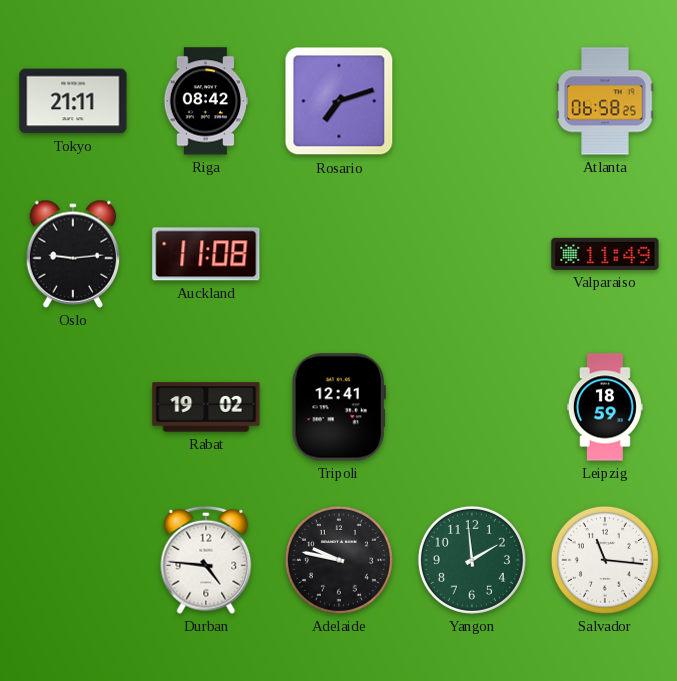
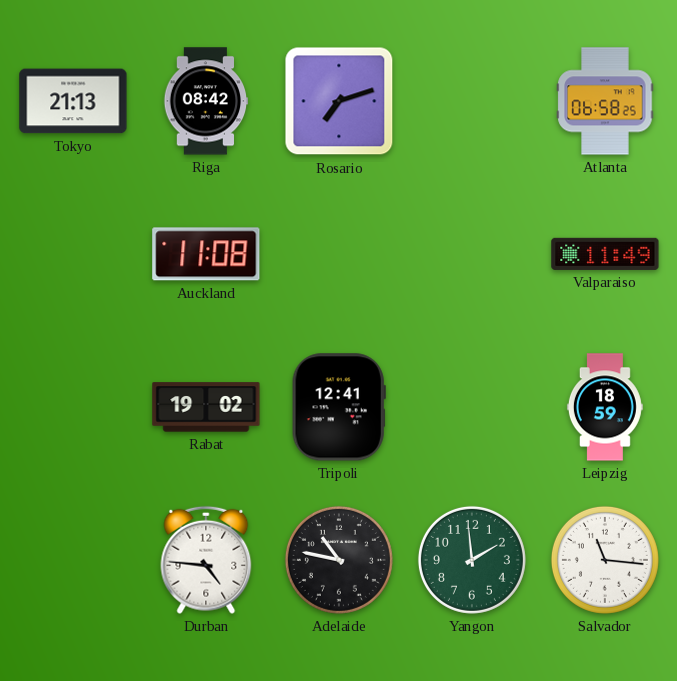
Tokyo: 21:11 -> 21:13 (73, 101)
Oslo: 9:14 -> none (73, 254)
Adelaide: 9:47 -> 10:47 (339, 560)
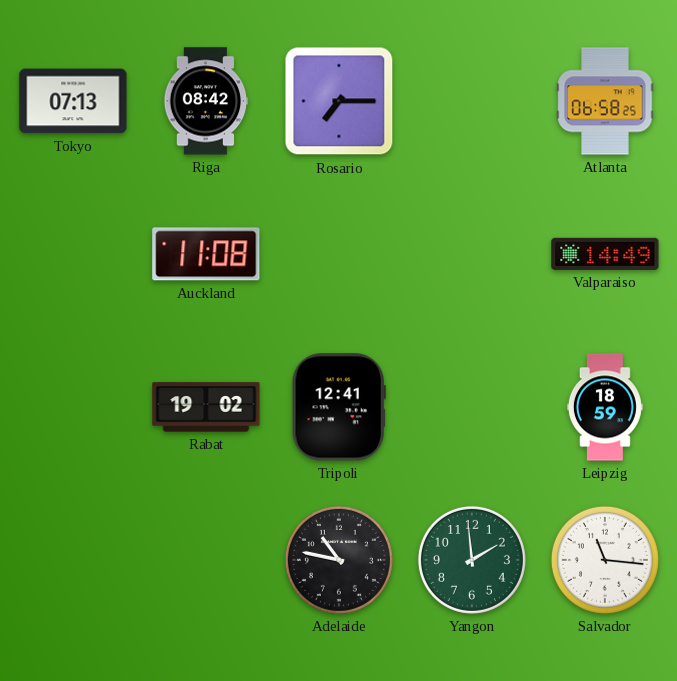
Tokyo: 21:13 -> 07:13 (73, 101)
Rosario: 7:12 -> 7:15 (339, 101)
Valparaiso: 11:49 -> 14:49 (605, 254)
Durban: 4:46 -> none (206, 560)
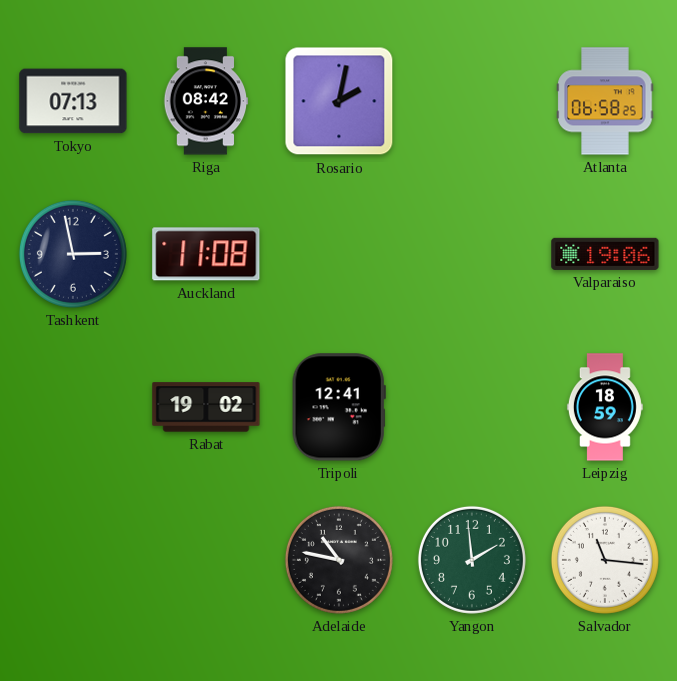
Rosario: 7:15 -> 2:02 (339, 101)
Tashkent: none -> 2:58 (73, 254)
Valparaiso: 14:49 -> 19:06 (605, 254)
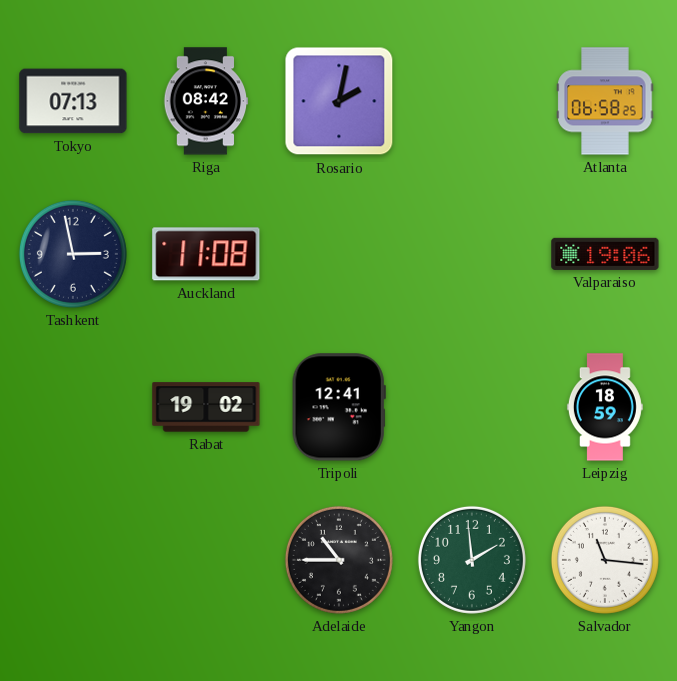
Adelaide: 10:47 -> 10:45 (339, 560)
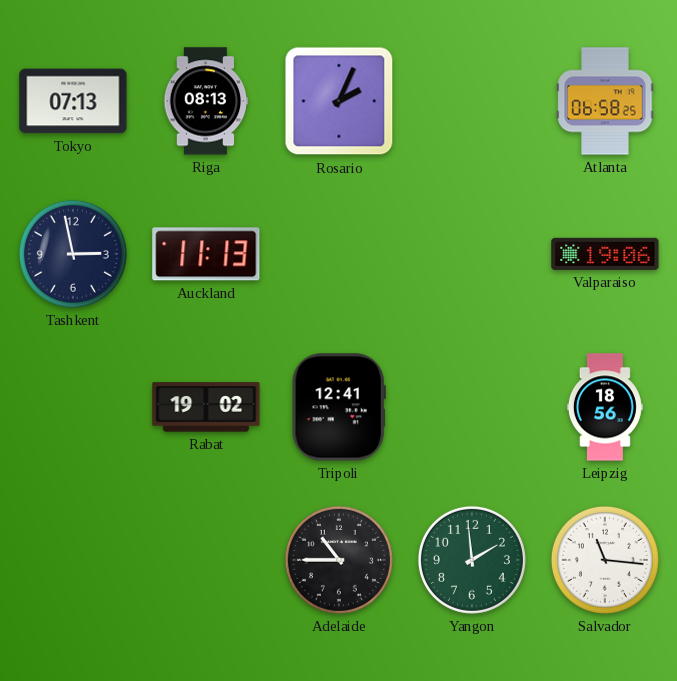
Riga: 08:42 -> 08:13 (206, 101)
Rosario: 2:02 -> 2:04 (339, 101)
Auckland: 11:08 -> 11:13 (206, 254)
Leipzig: 18:59 -> 18:56 (605, 407)
